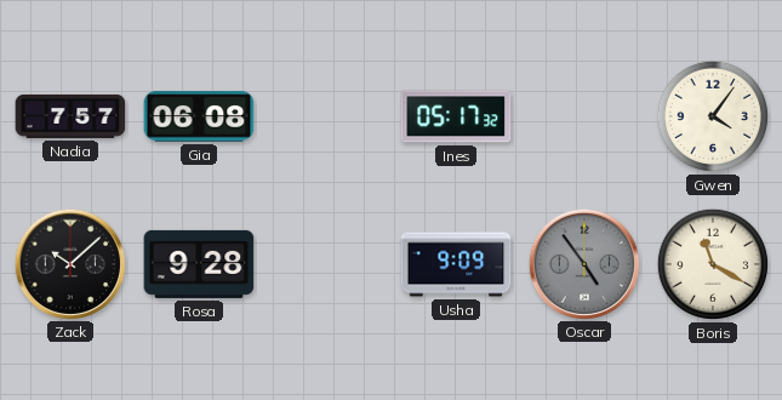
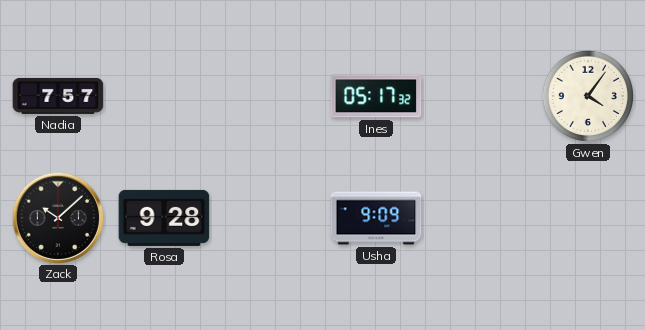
Gia: 06:08 -> none (199, 116)
Oscar: 4:54 -> none (583, 263)
Boris: 11:20 -> none (713, 264)
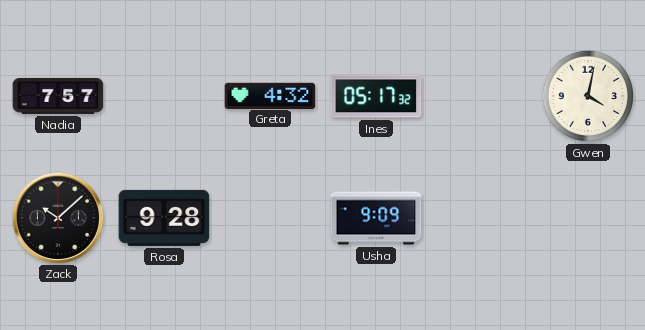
Greta: none -> 4:32 (270, 95)
Gwen: 4:06 -> 4:02 (588, 96)
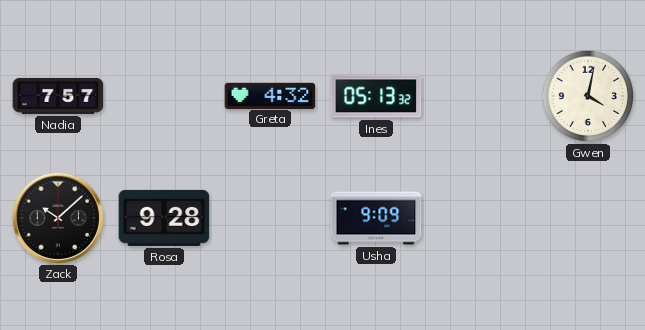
Ines: 05:17 -> 05:13 (376, 96)
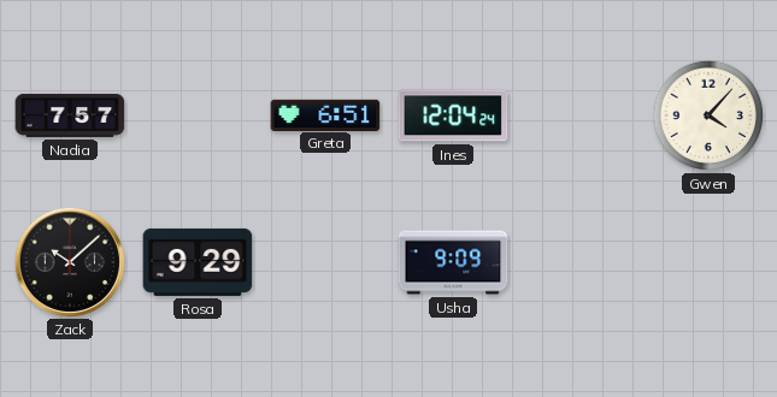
Greta: 4:32 -> 6:51 (325, 114)
Ines: 05:13 -> 12:04 (453, 115)
Gwen: 4:02 -> 4:07 (708, 115)
Rosa: 9:28 -> 9:29 (198, 262)
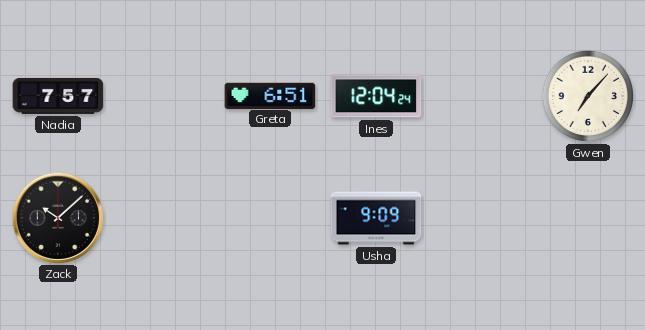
Gwen: 4:07 -> 7:07 (588, 96)
Rosa: 9:29 -> none (198, 262)
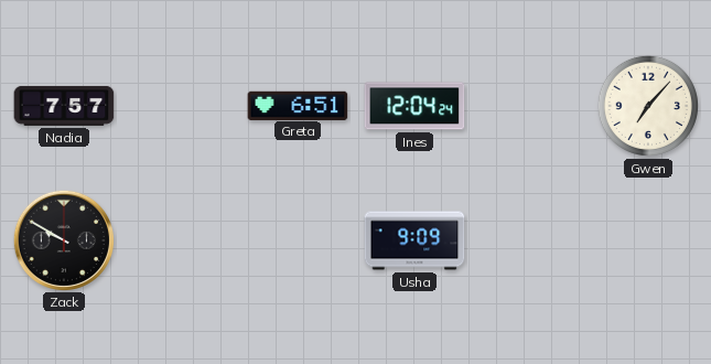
Zack: 10:08 -> 9:50 (63, 239)
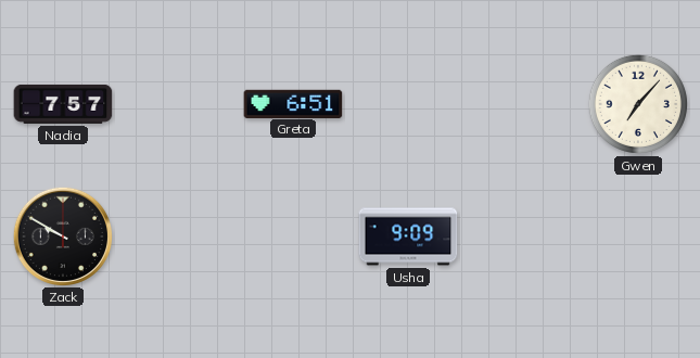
Ines: 12:04 -> none (414, 106)
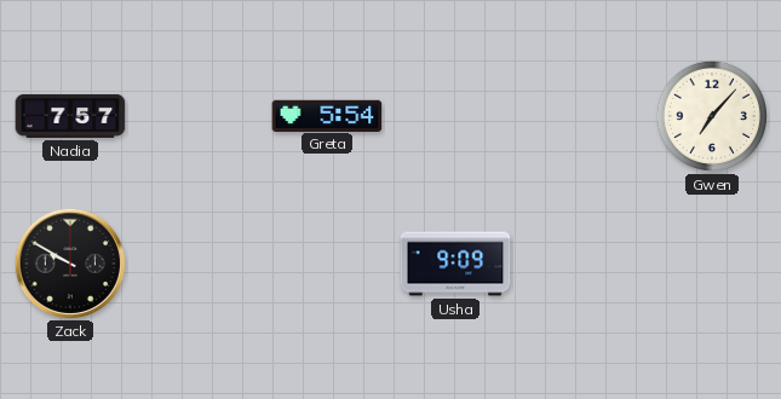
Greta: 6:51 -> 5:54 (327, 115)
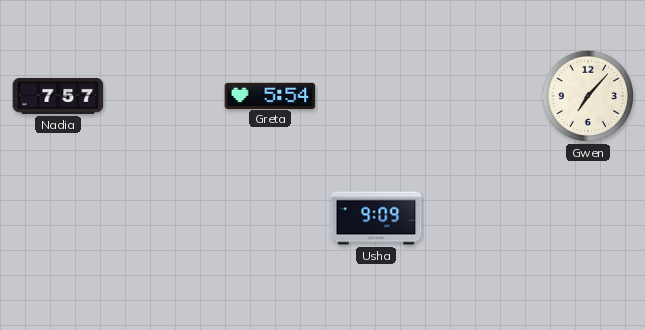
Zack: 9:50 -> none (69, 262)
